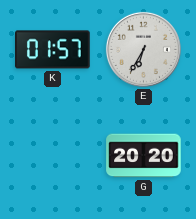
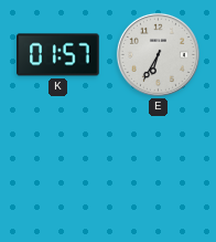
G: 20:20 -> none (144, 156)
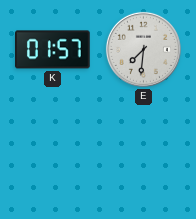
E: 6:35 -> 7:31 (143, 49)
